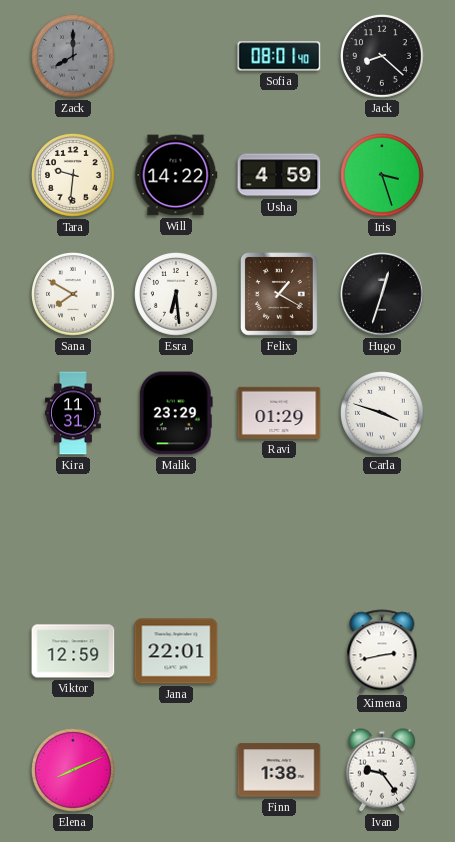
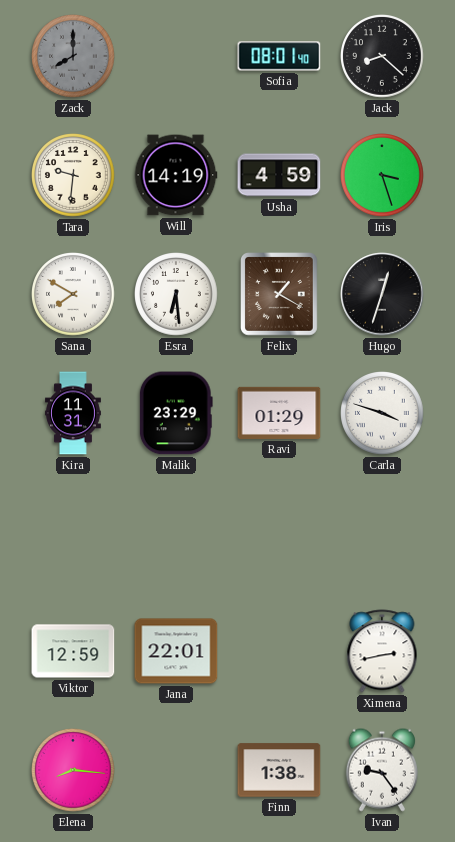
Will: 14:22 -> 14:19 (176, 175)
Elena: 8:11 -> 8:16 (74, 771)
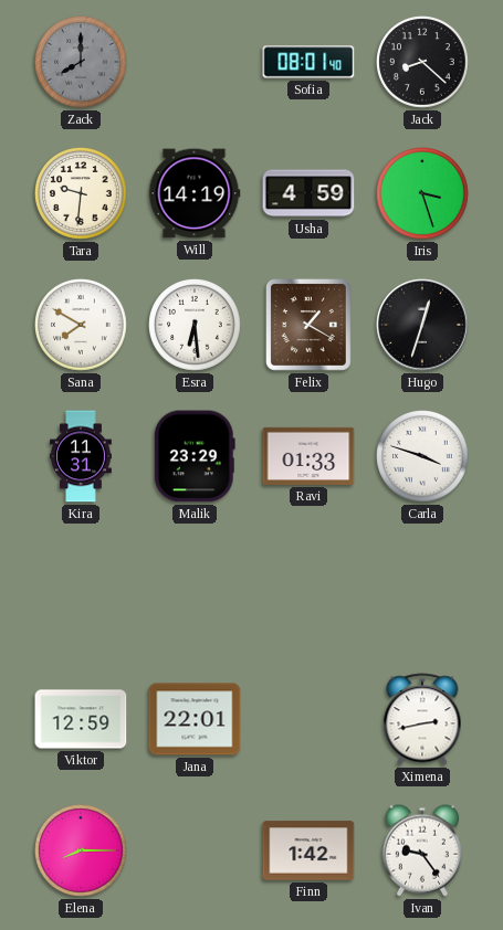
Ravi: 01:29 -> 01:33 (308, 456)
Elena: 8:16 -> 8:15 (82, 852)
Finn: 1:38 -> 1:42 (308, 850)
